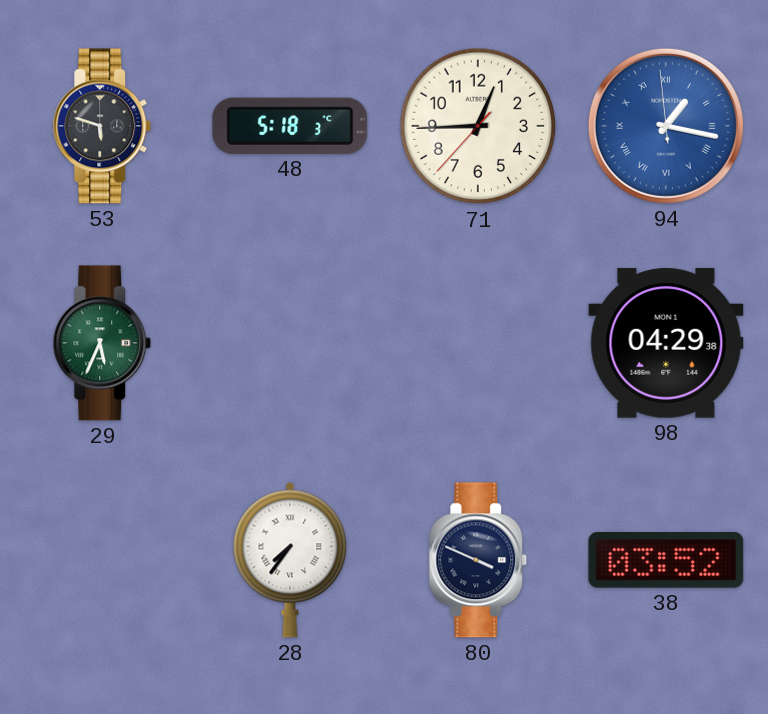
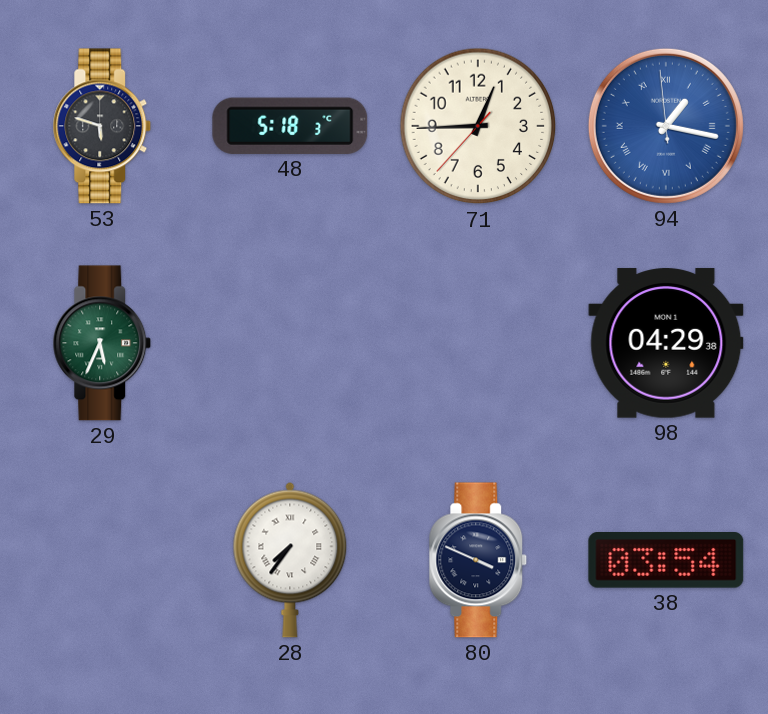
38: 03:52 -> 03:54 (666, 561)
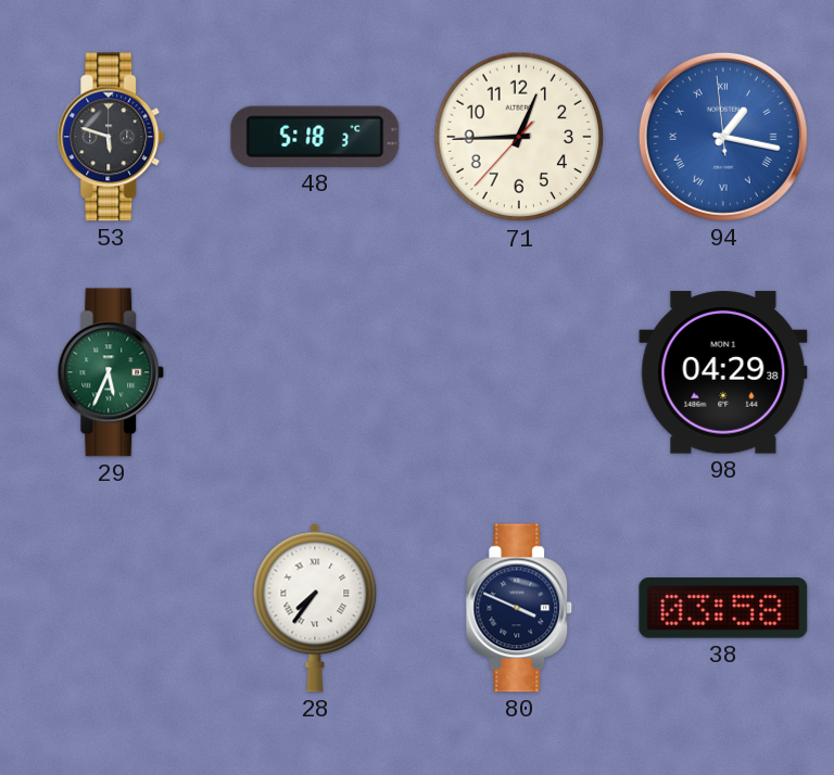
38: 03:54 -> 03:58 (723, 609)
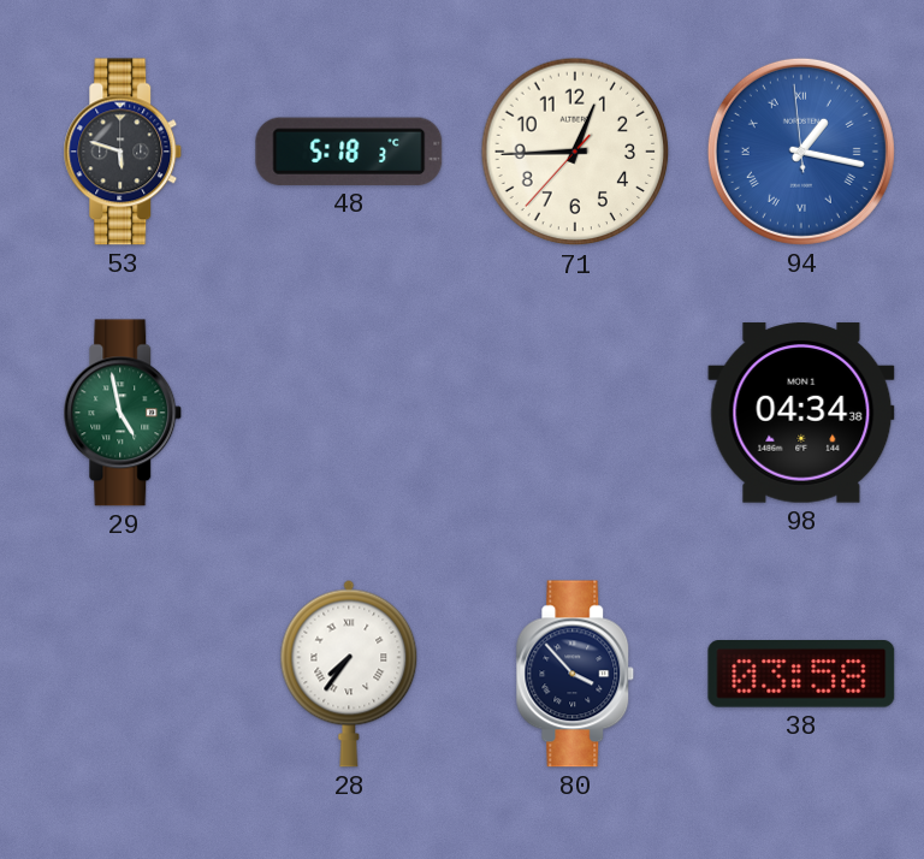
29: 5:34 -> 4:58 (123, 413)
98: 04:29 -> 04:34 (801, 413)
80: 3:49 -> 3:53 (575, 674)
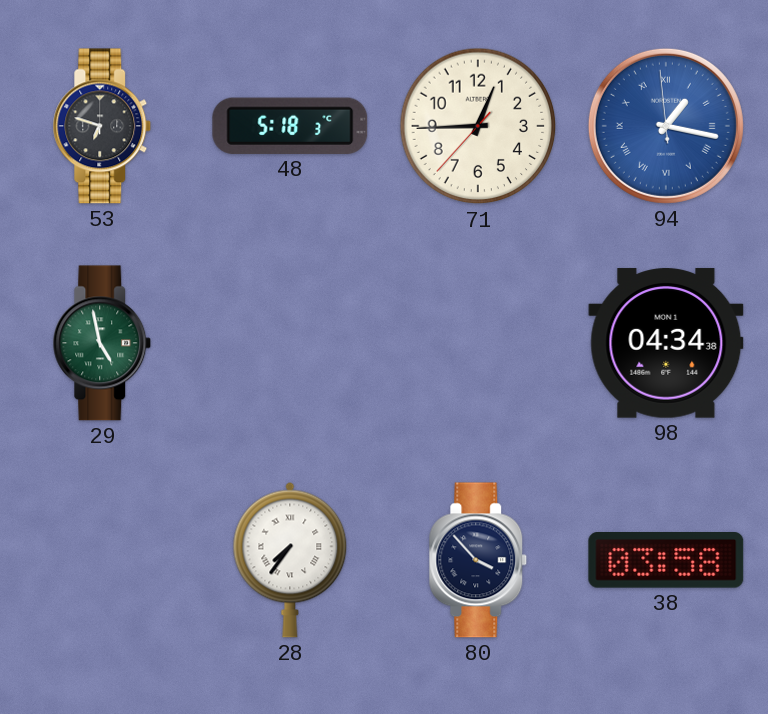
53: 5:48 -> 6:48 (102, 126)
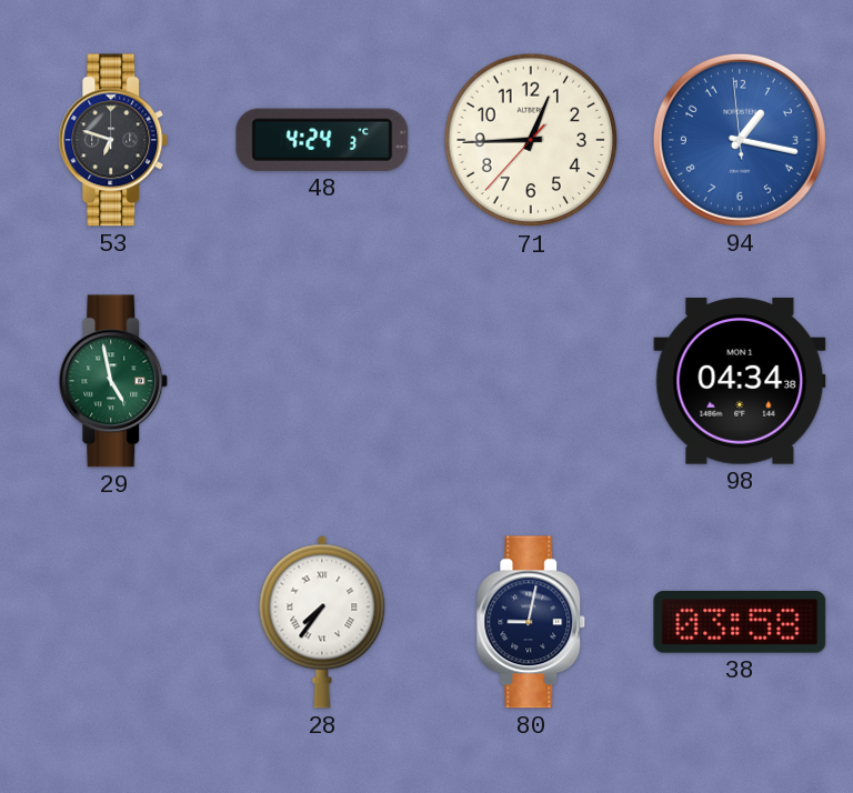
48: 5:18 -> 4:24 (322, 140)
94 numerals: Roman -> Arabic (740, 140)
80: 3:53 -> 9:02 (531, 622)
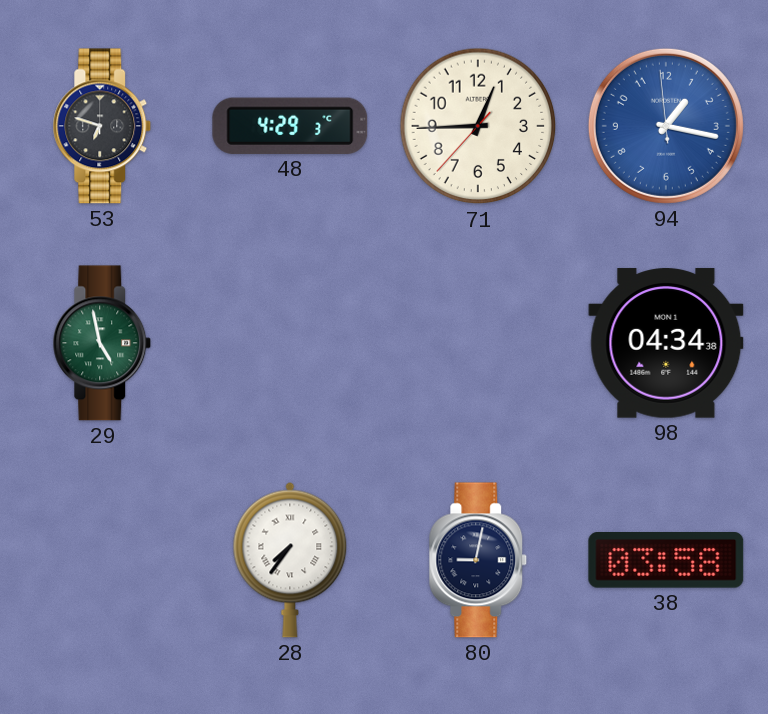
48: 4:24 -> 4:29 (290, 126)
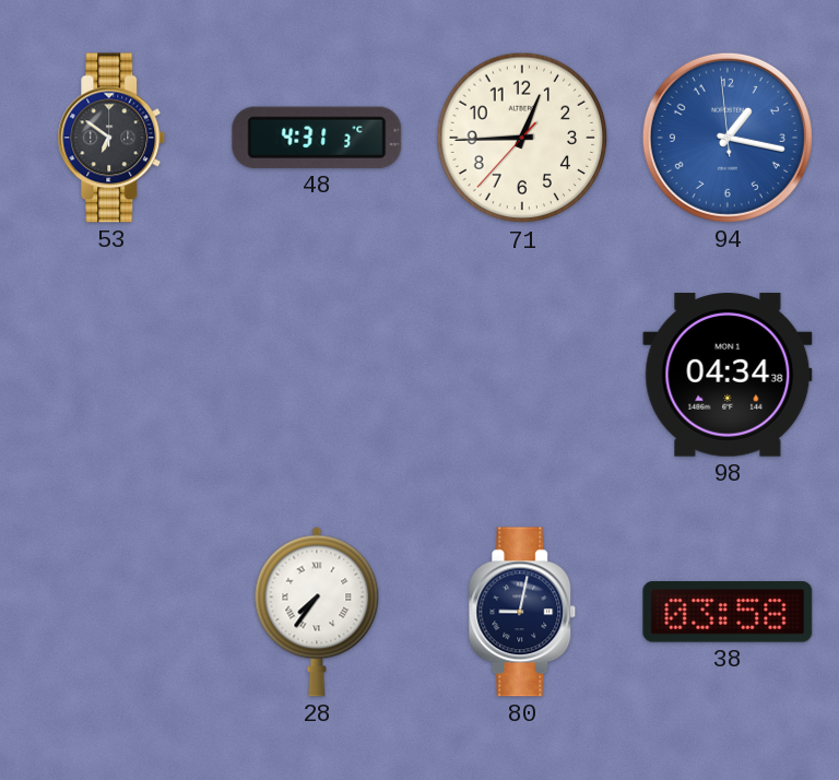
53: 6:48 -> 6:51 (111, 138)
48: 4:29 -> 4:31 (317, 138)
29: 4:58 -> none (102, 343)
